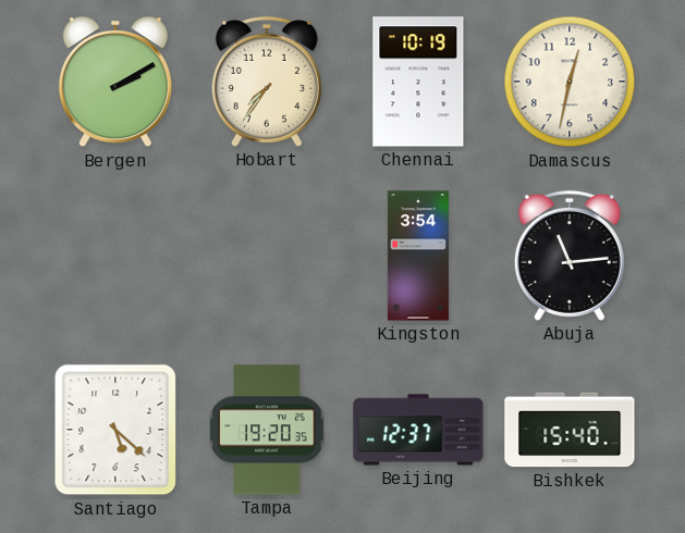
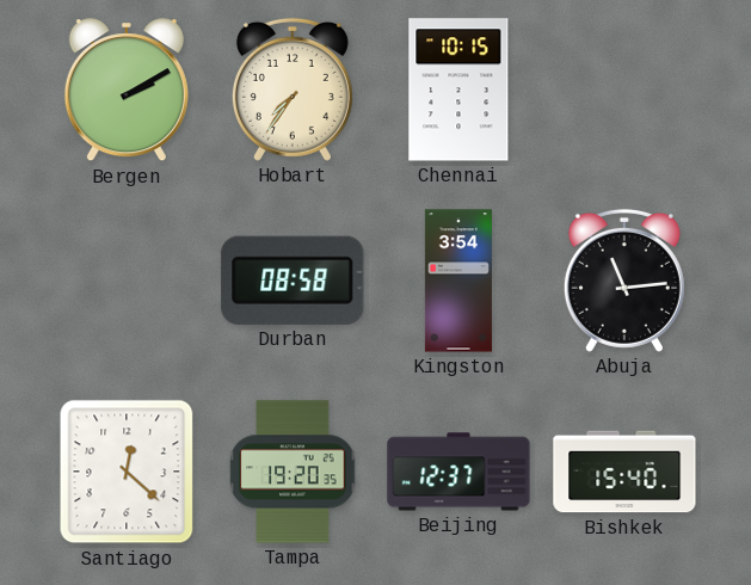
Chennai: 10:19 -> 10:15 (458, 90)
Damascus: 12:32 -> none (570, 82)
Durban: none -> 08:58 (293, 281)
Santiago: 5:22 -> 12:22 (127, 472)
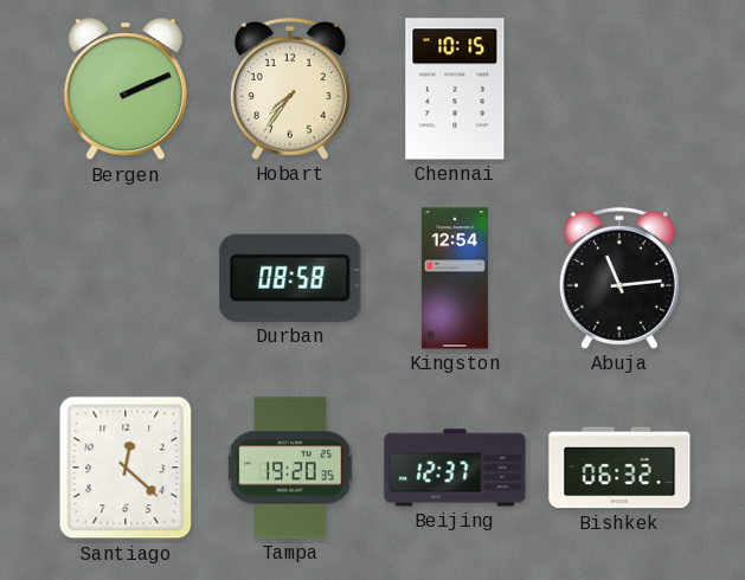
Bergen: 2:10 -> 2:11 (126, 90)
Kingston: 3:54 -> 12:54 (455, 278)
Bishkek: 15:40 -> 06:32 (619, 468)
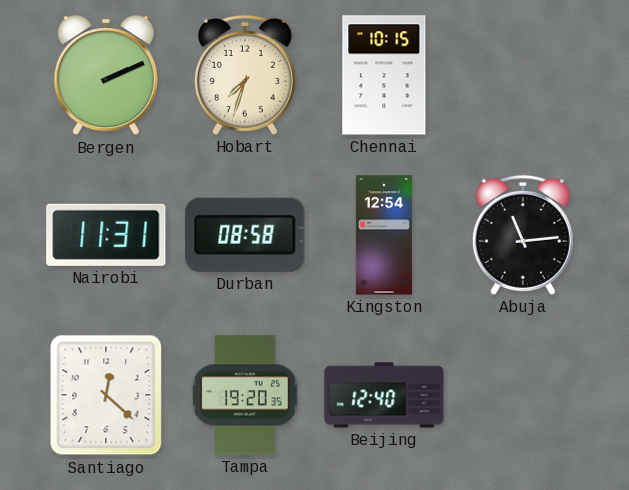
Hobart: 7:36 -> 7:33 (245, 75)
Nairobi: none -> 11:31 (106, 235)
Beijing: 12:37 -> 12:40 (384, 395)
Bishkek: 06:32 -> none (619, 468)
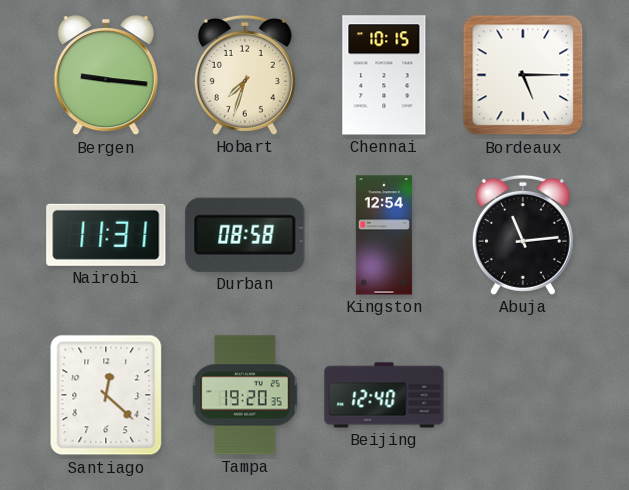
Bergen: 2:11 -> 9:16 (106, 76)
Bordeaux: none -> 5:15 (523, 75)
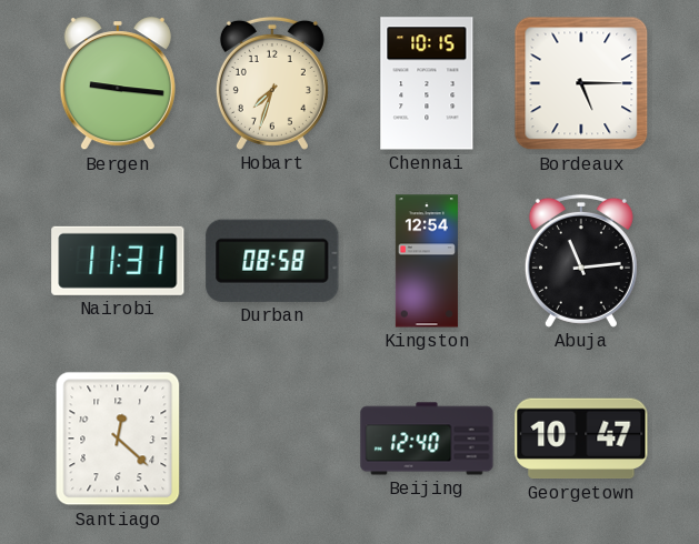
Tampa: 19:20 -> none (245, 395)
Georgetown: none -> 10:47 (581, 439)
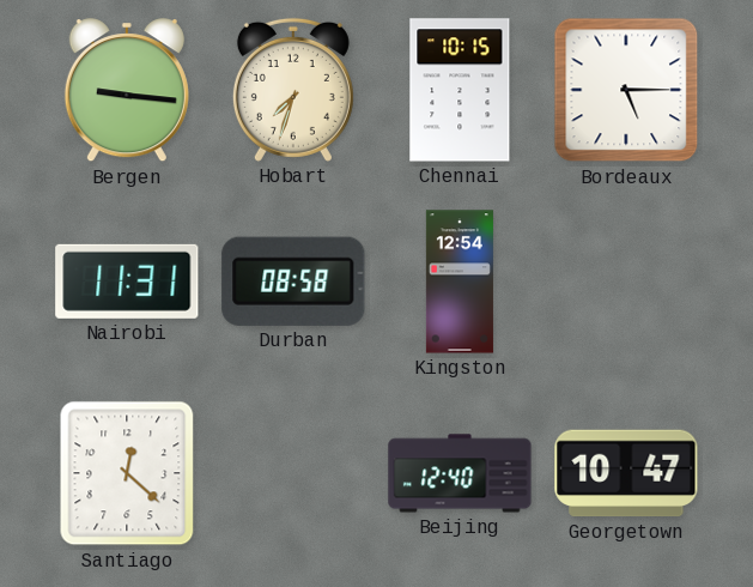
Abuja: 11:14 -> none (581, 261)
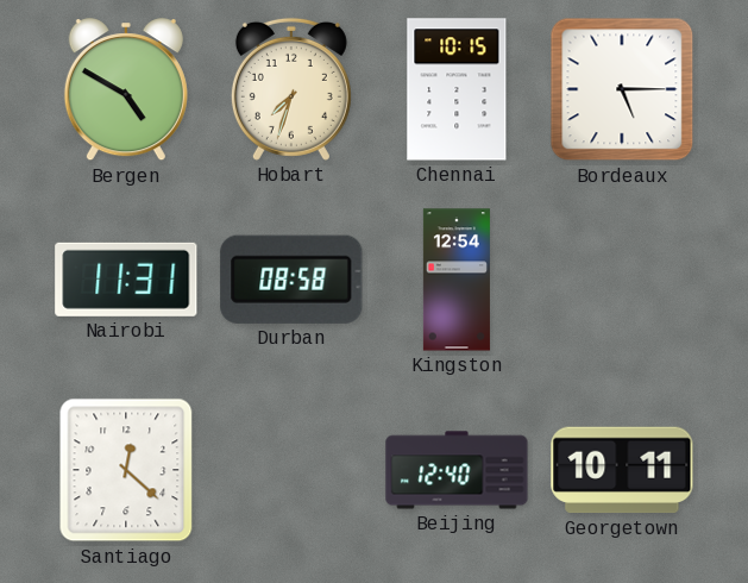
Bergen: 9:16 -> 4:50 (126, 90)
Georgetown: 10:47 -> 10:11 (622, 470)
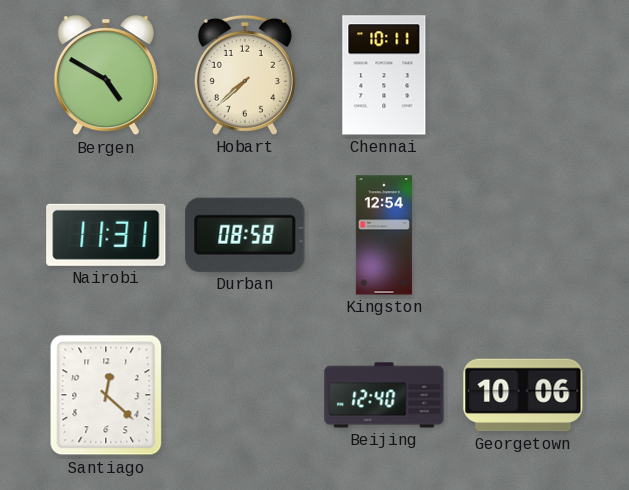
Hobart: 7:33 -> 7:38 (245, 75)
Chennai: 10:15 -> 10:11 (384, 75)
Bordeaux: 5:15 -> none (622, 89)
Georgetown: 10:11 -> 10:06 (523, 395)
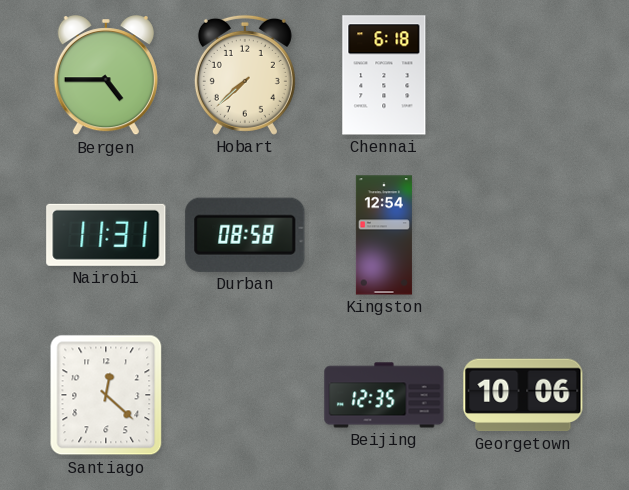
Bergen: 4:50 -> 4:45 (106, 76)
Chennai: 10:11 -> 6:18 (384, 75)
Beijing: 12:40 -> 12:35 (384, 395)
